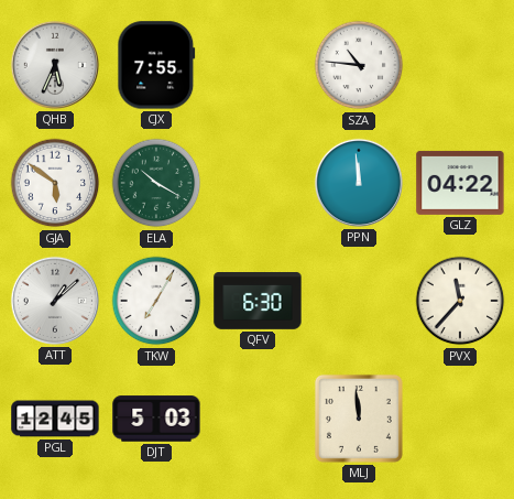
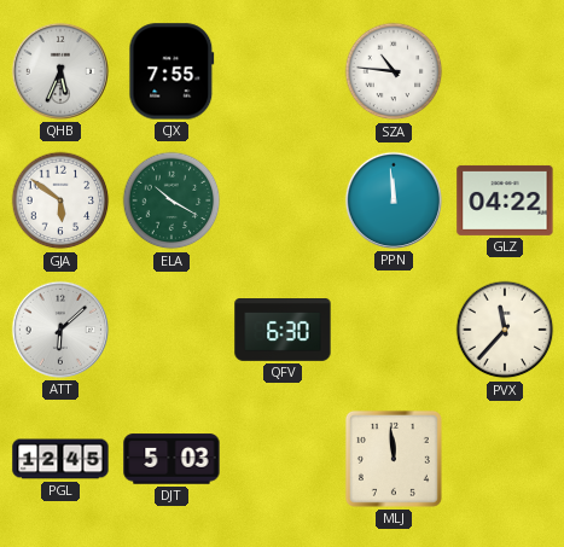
ATT: 1:08 -> 6:08 (60, 330)
TKW: 7:05 -> none (156, 301)
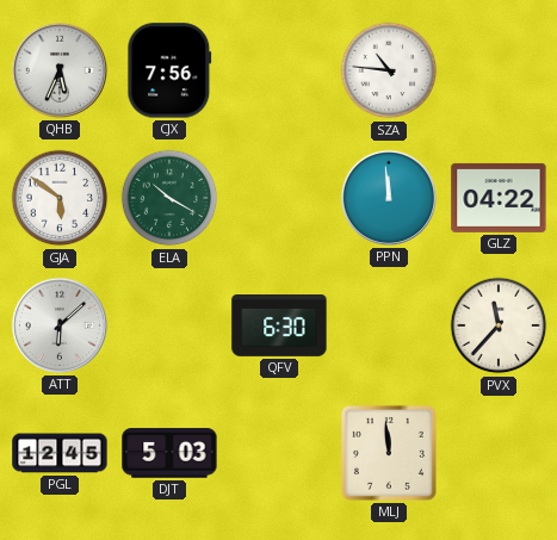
CJX: 7:55 -> 7:56 (169, 70)
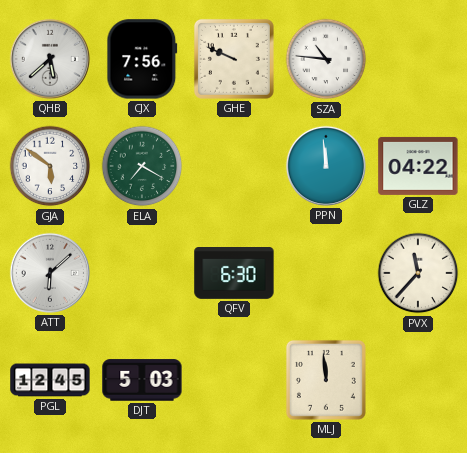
QHB: 5:34 -> 5:38 (50, 59)
GHE: none -> 9:49 (234, 59)
ELA: 10:20 -> 7:20 (142, 166)
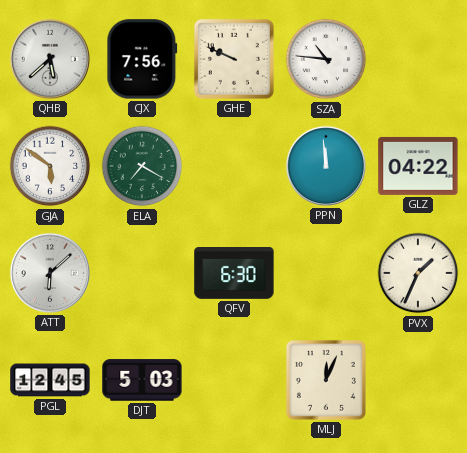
PVX: 11:37 -> 1:34 (418, 273)
MLJ: 11:59 -> 12:04 (326, 380)
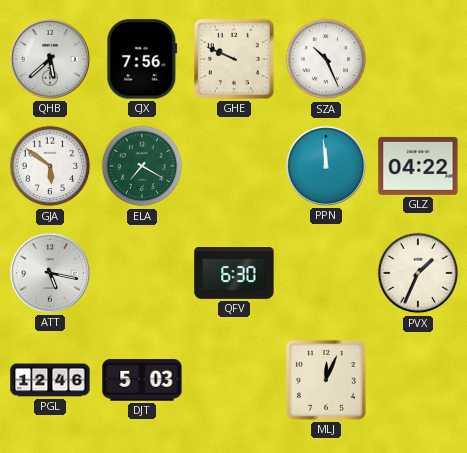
SZA: 10:46 -> 10:26 (326, 59)
ATT: 6:08 -> 5:17 (50, 273)
PGL: 12:45 -> 12:46 (50, 380)
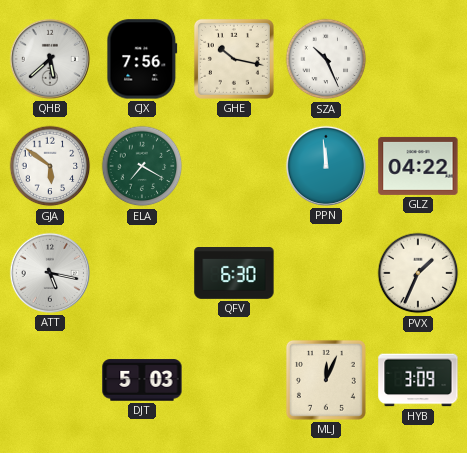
GHE: 9:49 -> 10:17 (234, 59)
PGL: 12:46 -> none (50, 380)
HYB: none -> 3:09 (418, 380)
